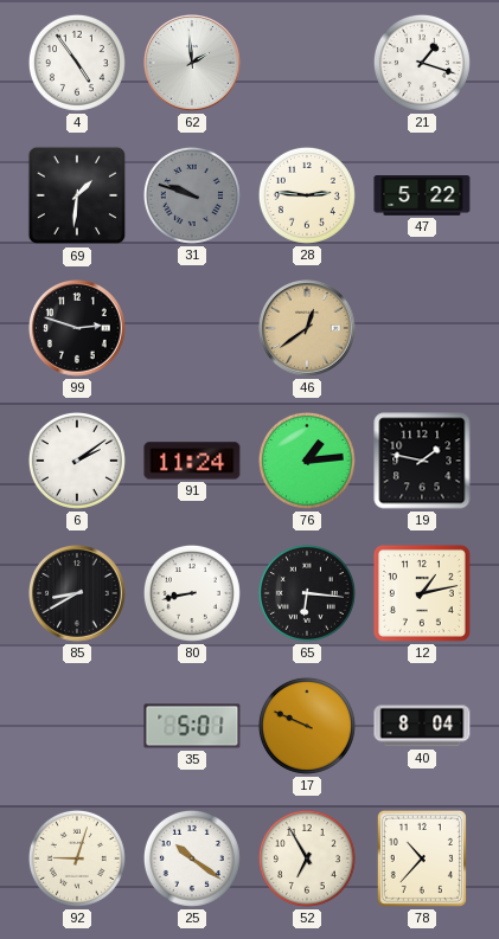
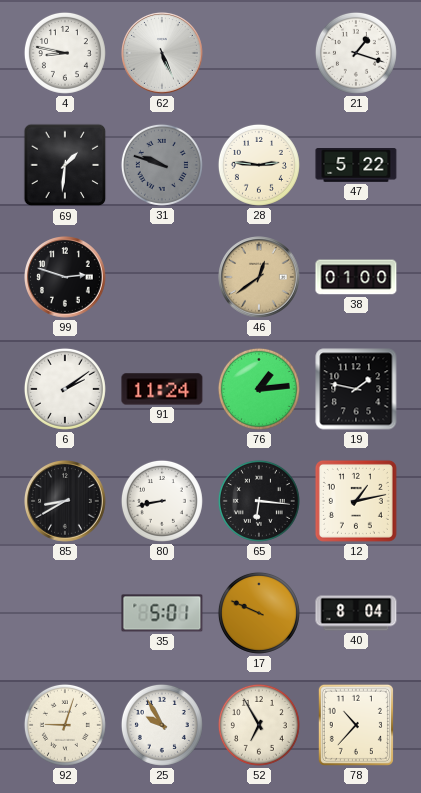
4: 4:54 -> 8:47 (65, 53)
62: 1:59 -> 5:26 (163, 54)
38: none -> 01:00 (356, 277)
25: 10:21 -> 9:55 (162, 725)
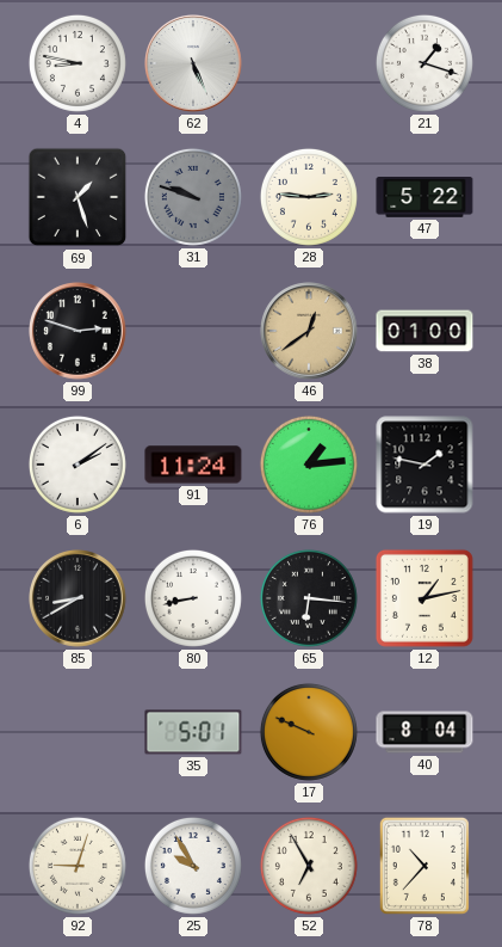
69: 1:31 -> 1:27 (78, 197)
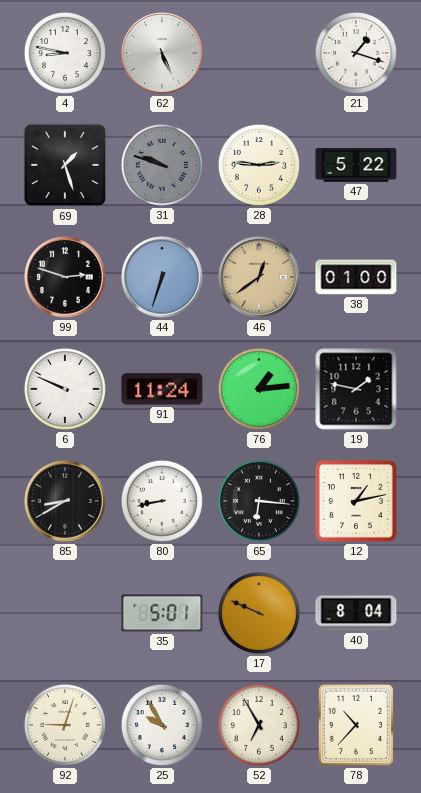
44: none -> 6:33 (163, 278)
6: 2:09 -> 9:49 (65, 389)
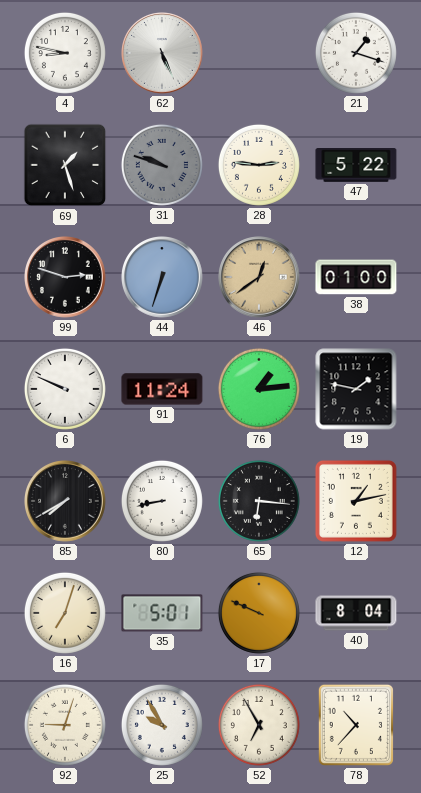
85: 8:40 -> 7:40 (66, 502)
16: none -> 7:03 (65, 613)
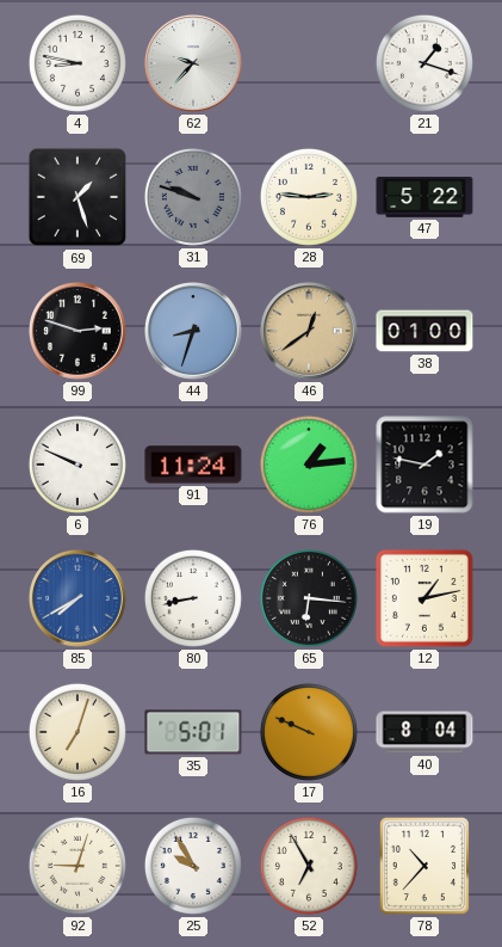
62: 5:26 -> 9:37 (194, 64)
44: 6:33 -> 8:33 (194, 332)
85 dial: black -> blue (79, 599)
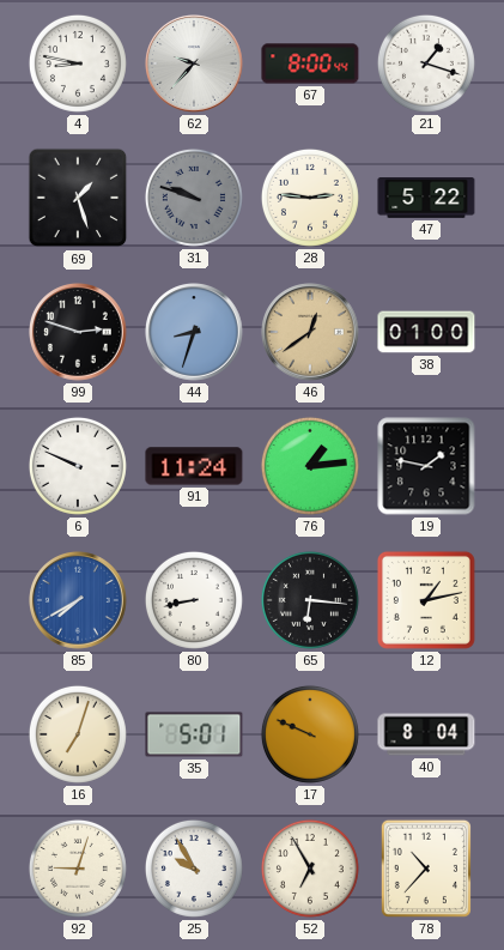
67: none -> 8:00 (310, 63)
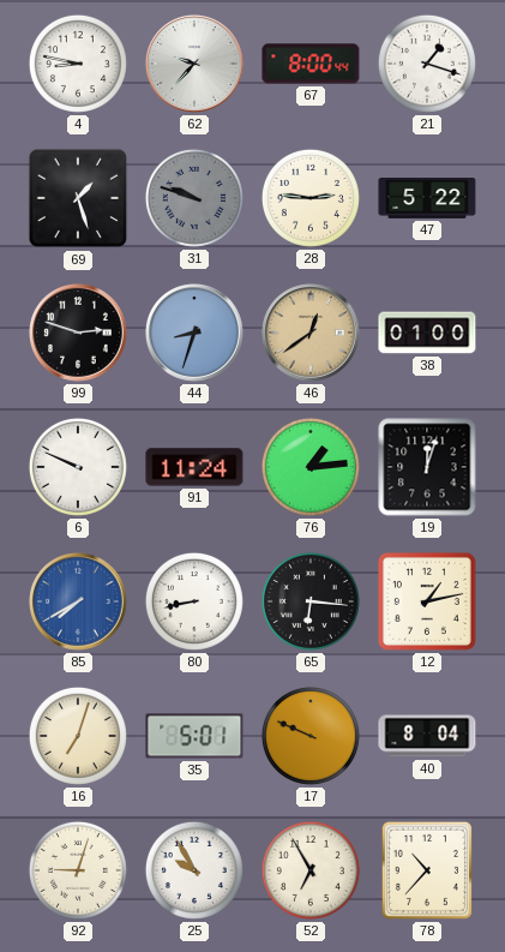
19: 1:47 -> 12:03 (427, 467)
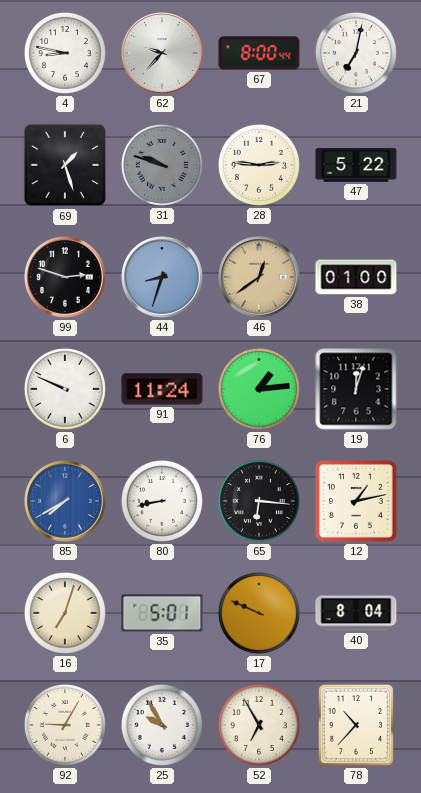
21: 1:18 -> 7:02 (356, 53)
92: 9:03 -> 9:05 (65, 725)
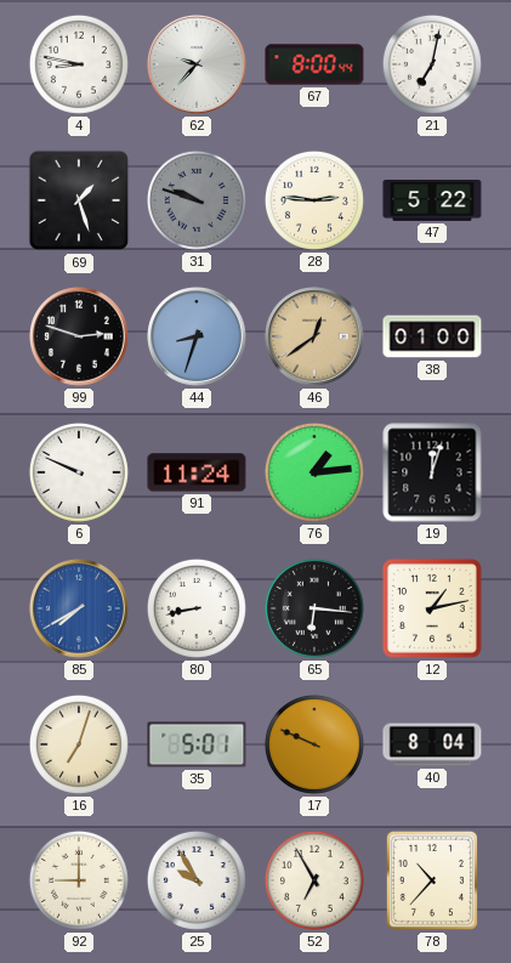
92: 9:05 -> 9:00 (79, 880)
